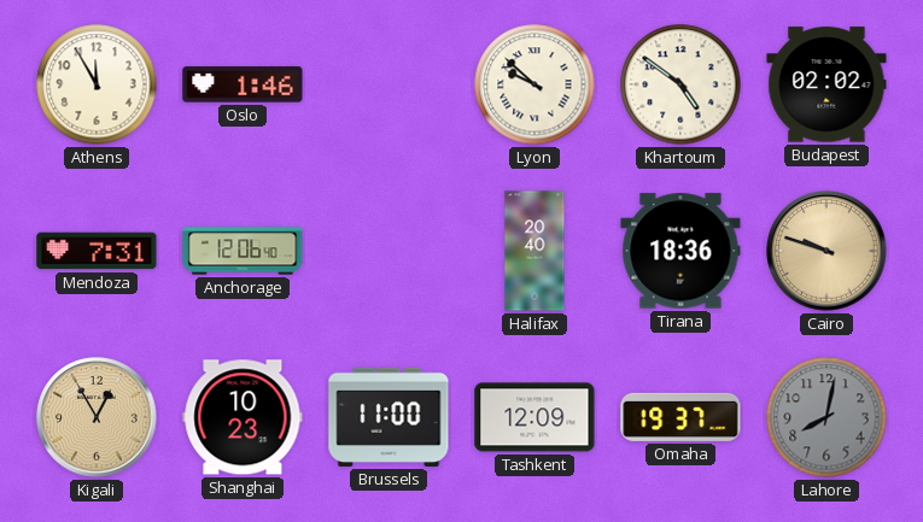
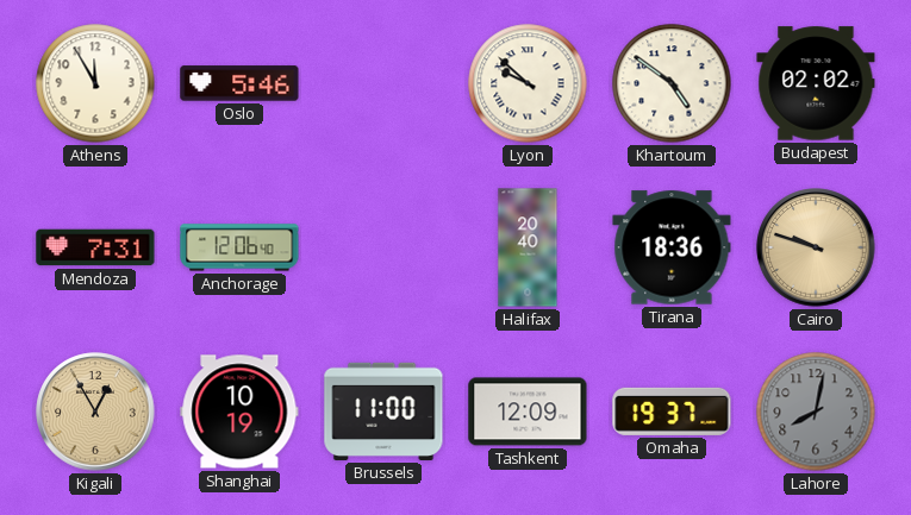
Oslo: 1:46 -> 5:46 (239, 83)
Shanghai: 10:23 -> 10:19 (239, 412)
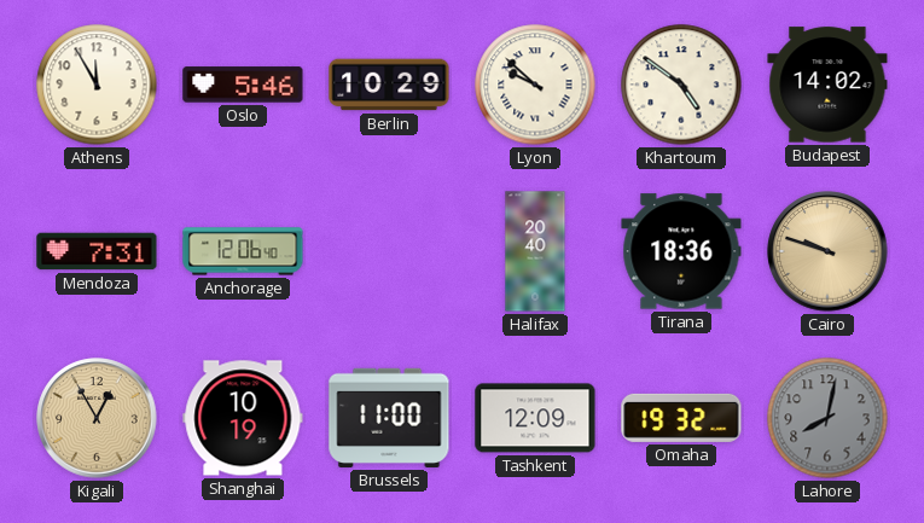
Berlin: none -> 10:29 (389, 85)
Budapest: 02:02 -> 14:02 (827, 85)
Omaha: 19:37 -> 19:32 (681, 418)
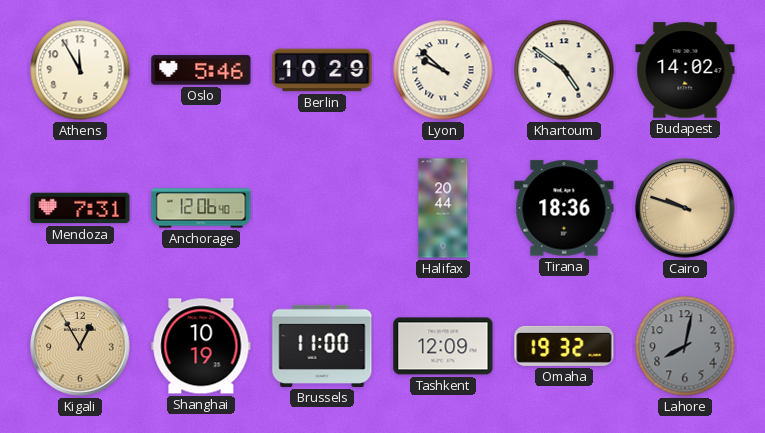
Halifax: 20:40 -> 20:44 (443, 208)
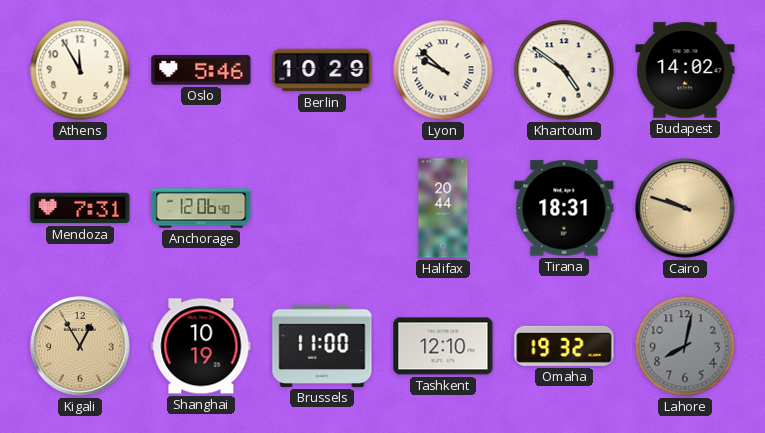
Tirana: 18:36 -> 18:31 (564, 208)
Tashkent: 12:09 -> 12:10 (443, 346)
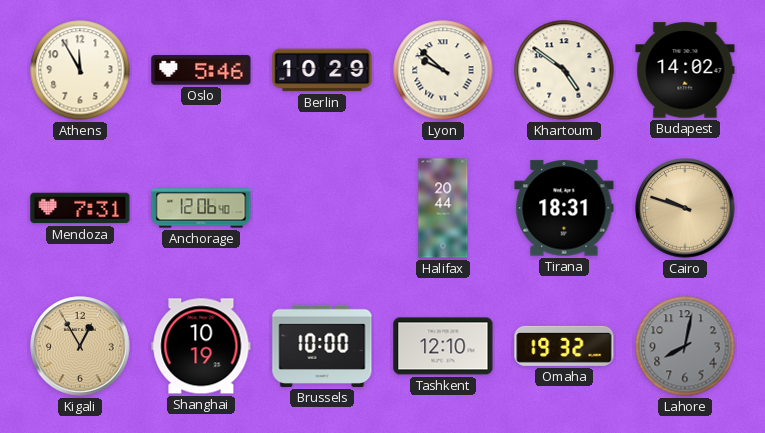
Brussels: 11:00 -> 10:00 (322, 346)
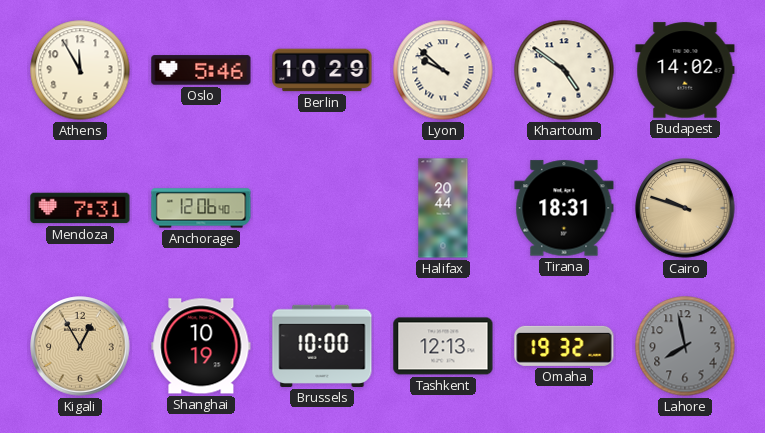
Tashkent: 12:10 -> 12:13 (443, 346)
Lahore: 8:02 -> 7:58 (685, 346)
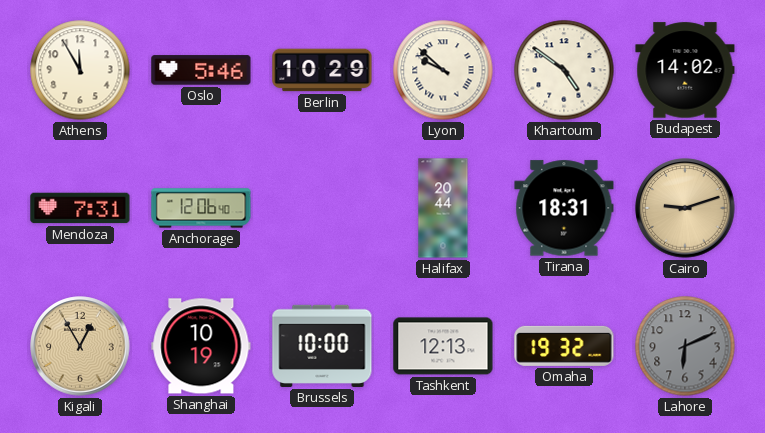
Cairo: 9:48 -> 9:12 (685, 208)
Lahore: 7:58 -> 6:11 (685, 346)
